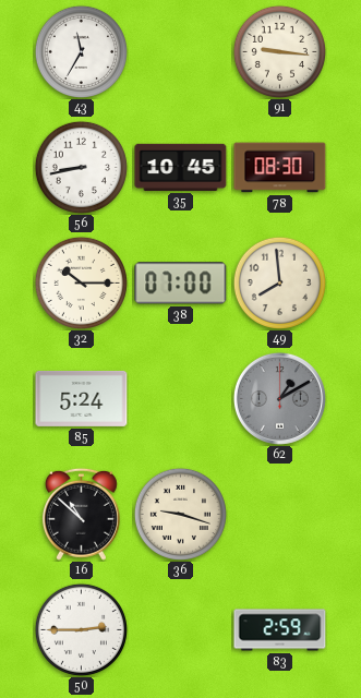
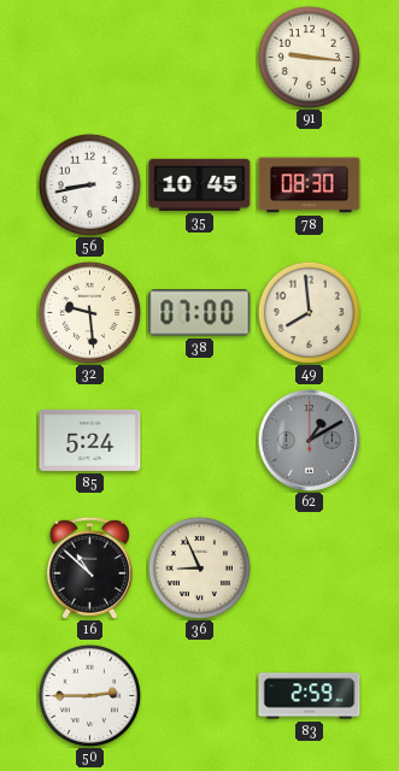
43: 11:35 -> none (81, 51)
32: 10:15 -> 9:29 (89, 312)
36: 9:18 -> 8:56 (199, 567)
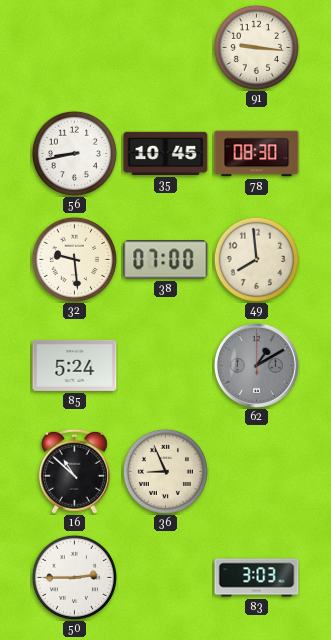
83: 2:59 -> 3:03 (257, 578)
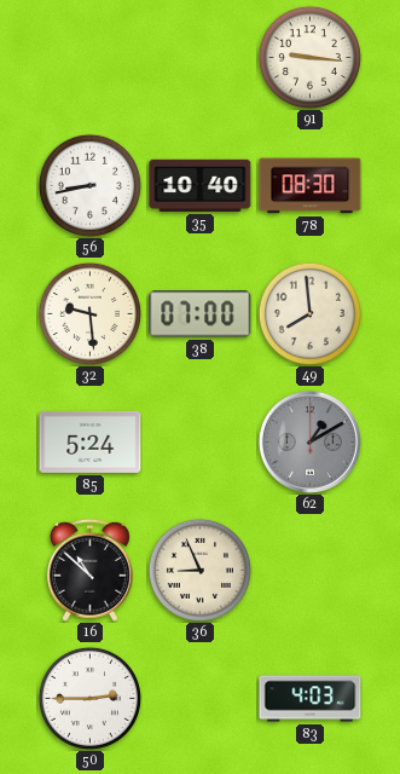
35: 10:45 -> 10:40 (201, 185)
83: 3:03 -> 4:03 (311, 699)
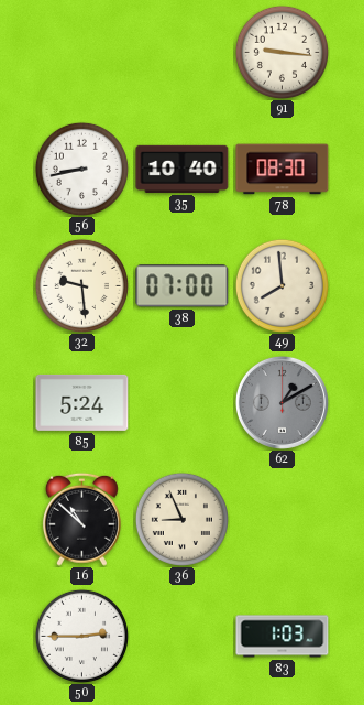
83: 4:03 -> 1:03 (283, 637)
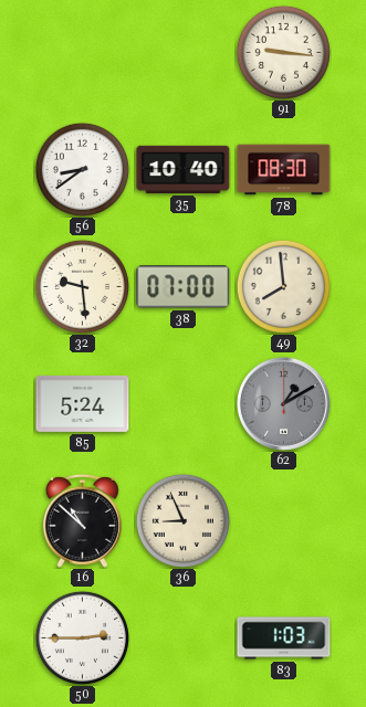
56: 8:43 -> 8:39 (82, 169)
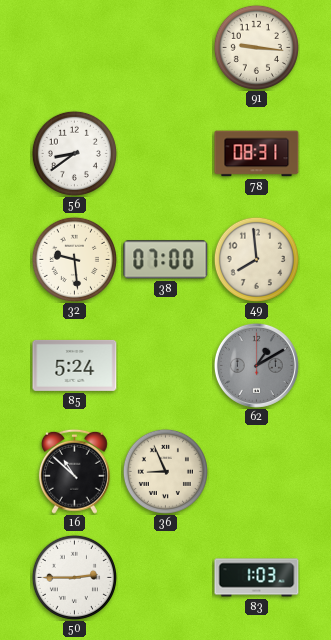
35: 10:40 -> none (184, 169)
78: 08:30 -> 08:31 (257, 154)
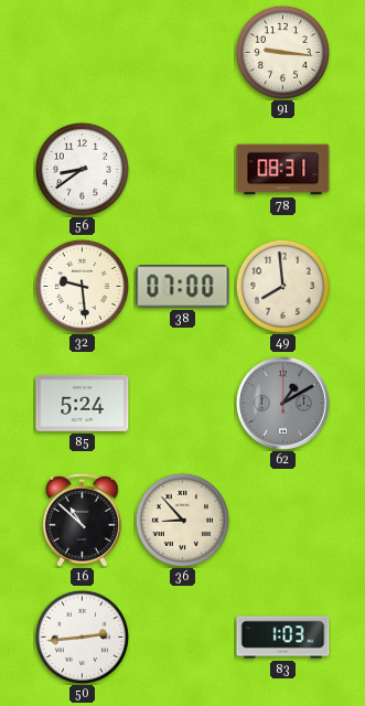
36: 8:56 -> 8:53 (182, 520)
50: 2:45 -> 2:44 (82, 637)
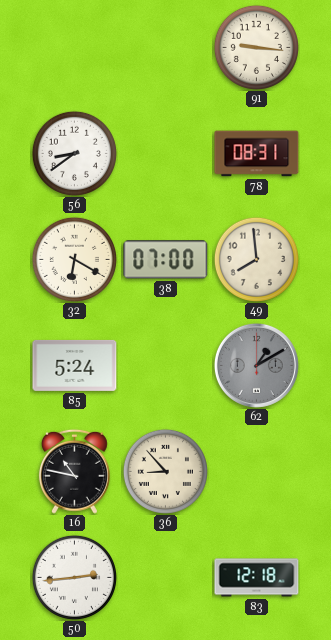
32: 9:29 -> 6:20 (74, 259)
16: 10:52 -> 10:47 (74, 471)
83: 1:03 -> 12:18 (257, 578)
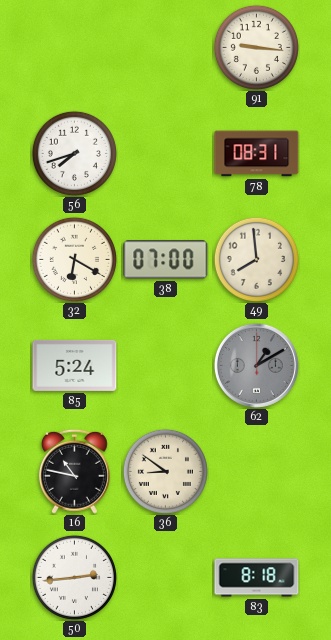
56: 8:39 -> 7:42 (74, 153)
36: 8:53 -> 8:51 (165, 471)
83: 12:18 -> 8:18 (257, 578)
